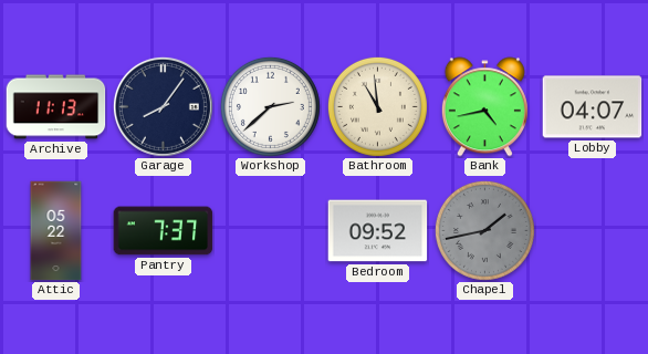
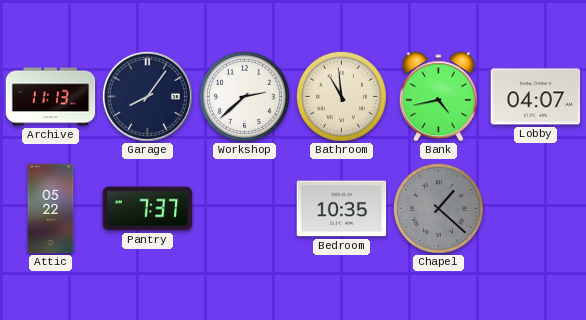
Bedroom: 09:52 -> 10:35 (342, 209)
Chapel: 1:43 -> 1:22 (438, 208)
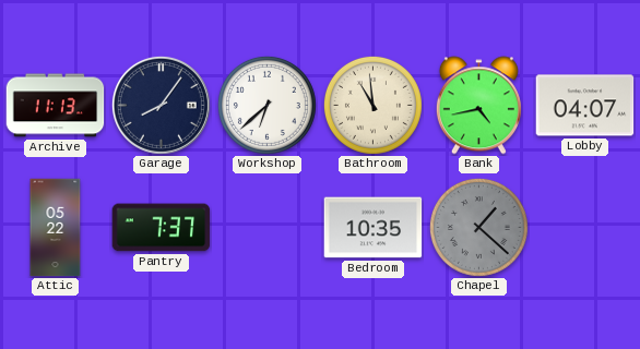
Workshop: 2:38 -> 6:38 (266, 105)
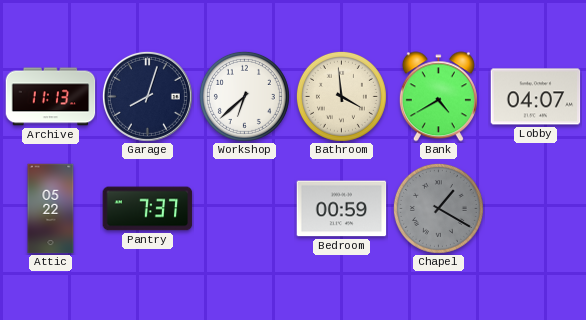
Garage: 8:06 -> 8:03 (147, 96)
Bathroom: 10:59 -> 3:59 (341, 96)
Bank: 4:43 -> 4:40 (438, 97)
Bedroom: 10:35 -> 00:59 (342, 209)
Chapel: 1:22 -> 1:20 (438, 208)
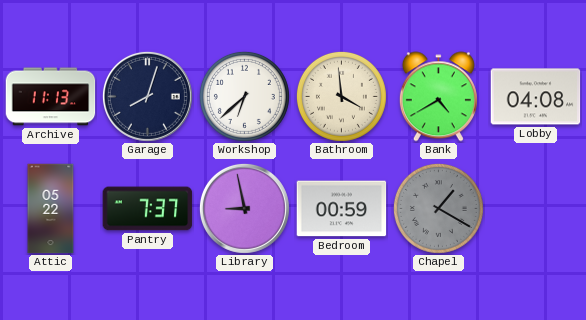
Lobby: 04:07 -> 04:08 (536, 97)
Library: none -> 8:58 (244, 208)
